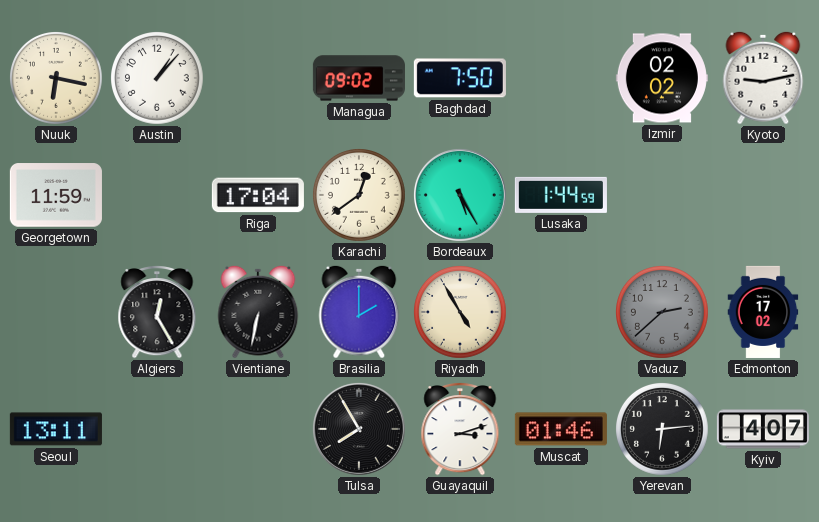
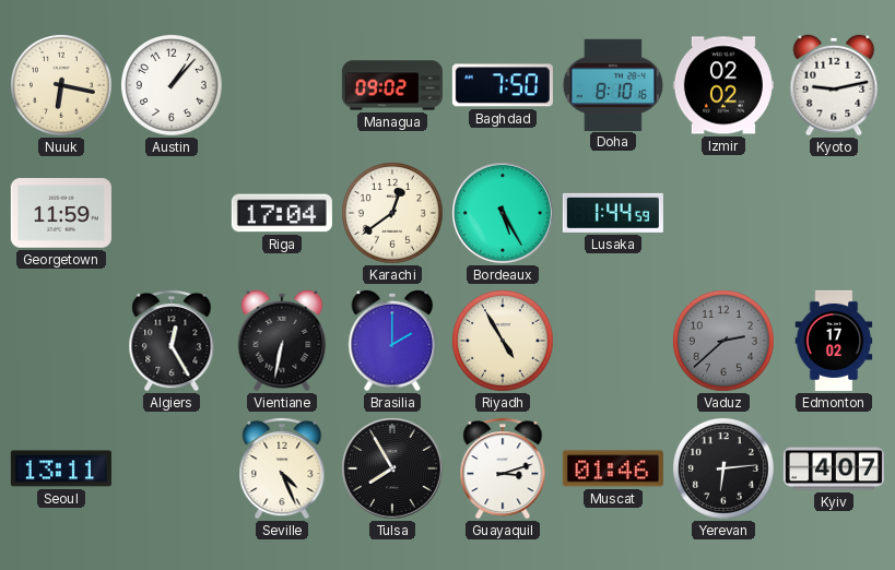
Doha: none -> 8:10 (613, 84)
Seville: none -> 4:26 (282, 470)
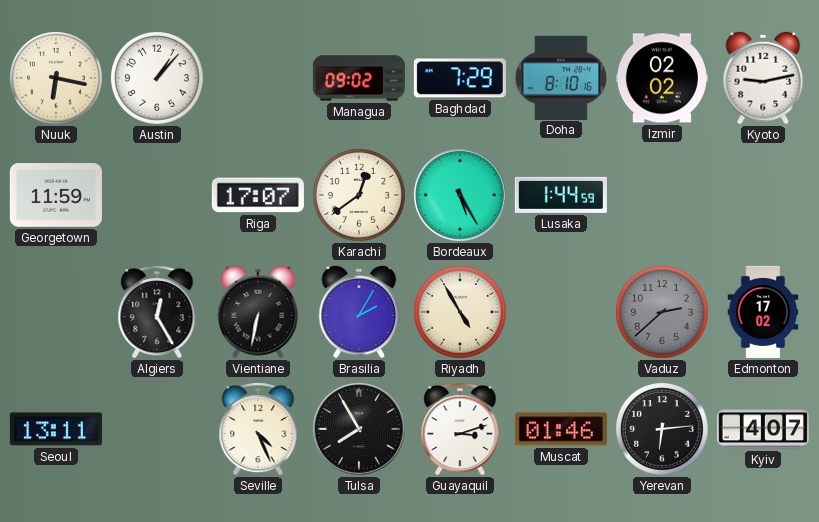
Baghdad: 7:50 -> 7:29 (460, 78)
Riga: 17:04 -> 17:07 (258, 195)
Brasilia: 2:00 -> 2:05 (359, 312)
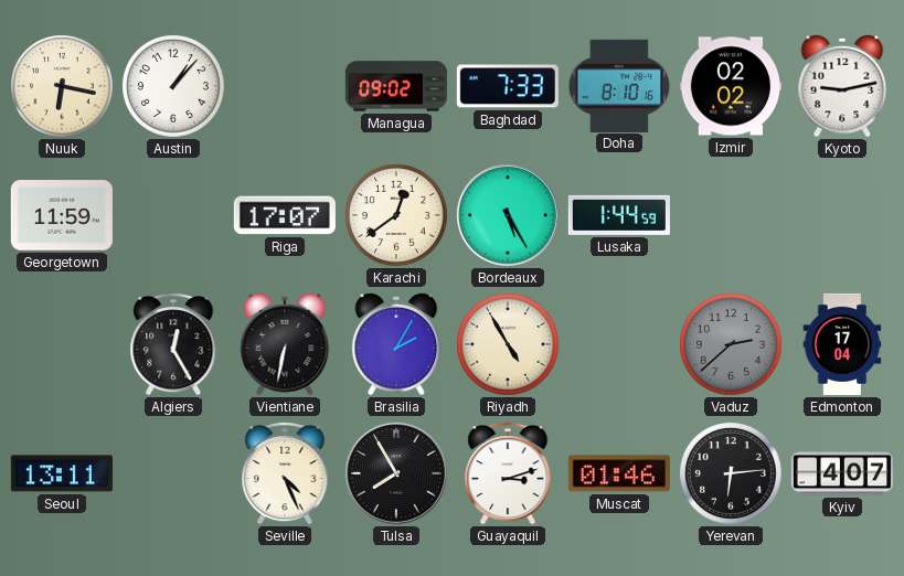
Baghdad: 7:29 -> 7:33 (508, 86)
Edmonton: 17:02 -> 17:04 (842, 344)
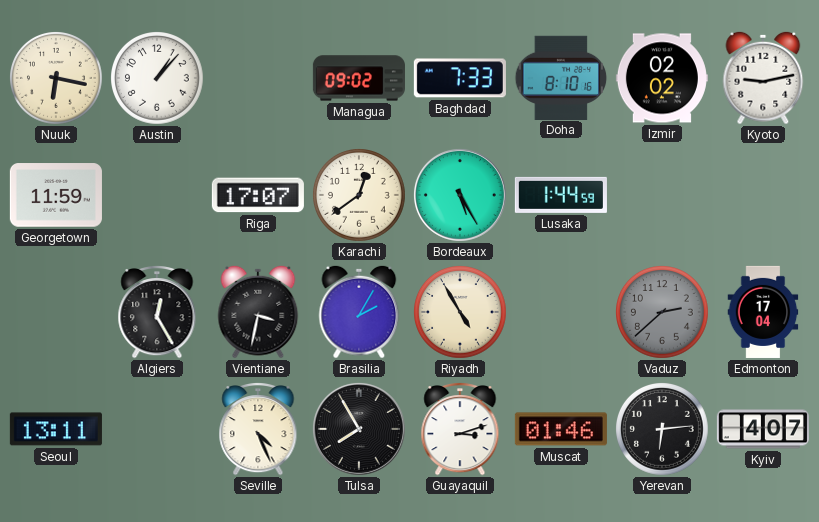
Vientiane: 6:32 -> 3:32 (258, 312)
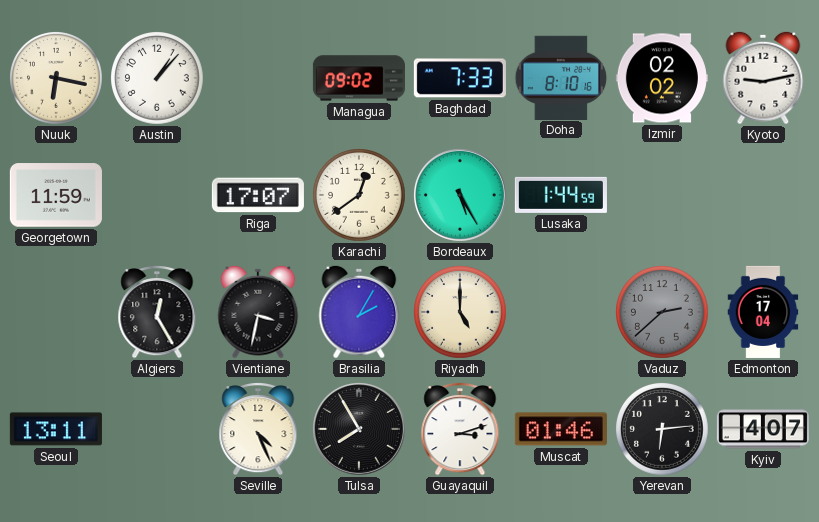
Riyadh: 4:55 -> 5:00 (461, 313)
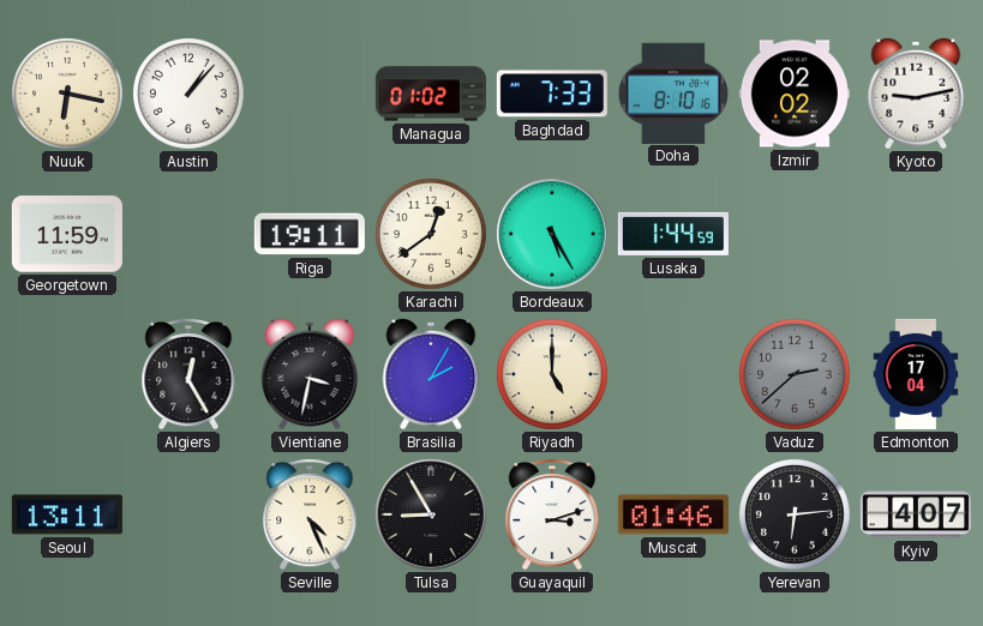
Managua: 09:02 -> 01:02 (431, 94)
Riga: 17:07 -> 19:11 (310, 234)
Tulsa: 7:55 -> 8:55 (431, 514)
